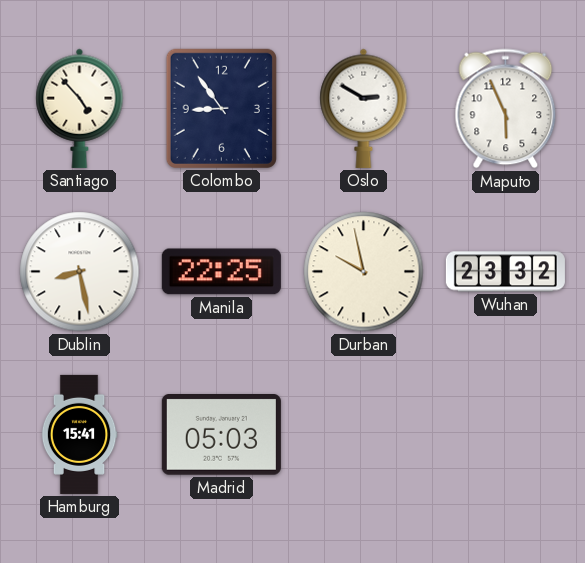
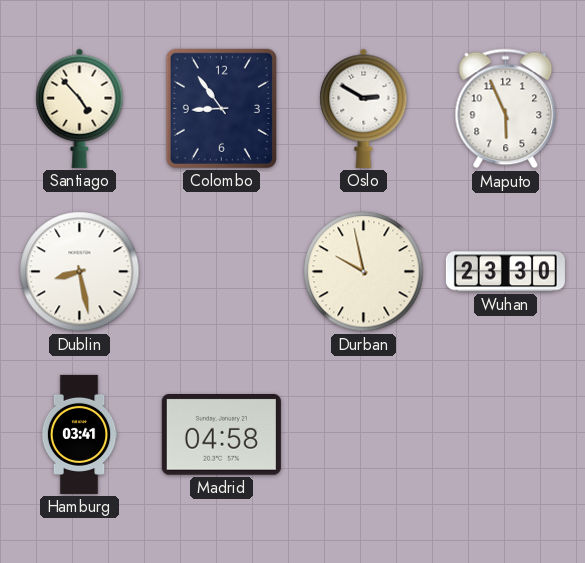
Manila: 22:25 -> none (221, 272)
Wuhan: 23:32 -> 23:30 (505, 272)
Hamburg: 15:41 -> 03:41 (79, 434)
Madrid: 05:03 -> 04:58 (221, 435)
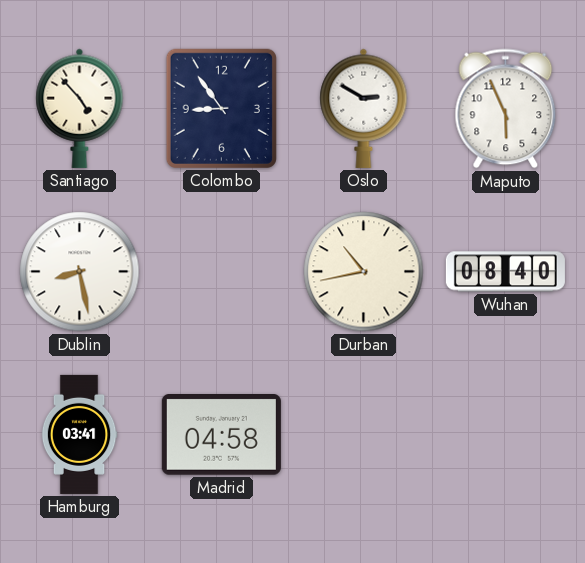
Durban: 9:58 -> 10:43 (364, 272)
Wuhan: 23:30 -> 08:40 (505, 272)
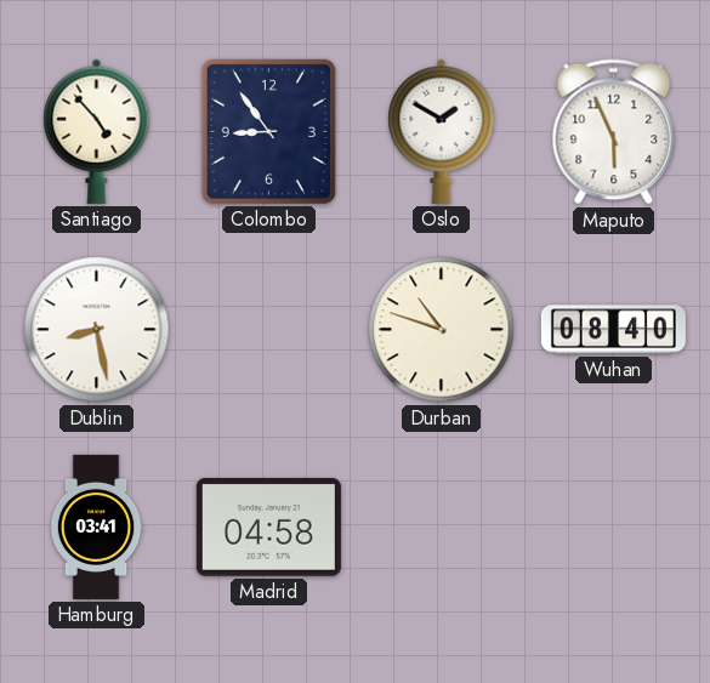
Oslo: 2:50 -> 1:50 (442, 131)
Durban: 10:43 -> 10:48 (442, 330)
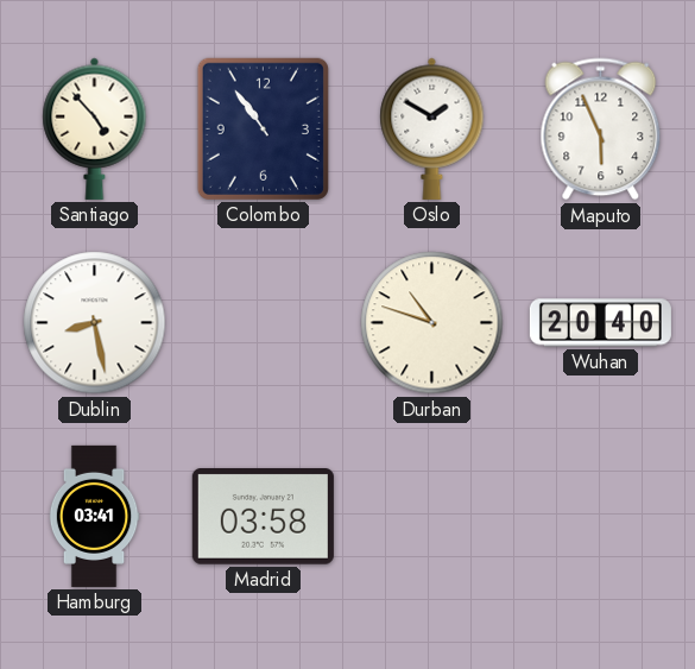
Colombo: 8:54 -> 10:54 (263, 128)
Wuhan: 08:40 -> 20:40 (600, 323)
Madrid: 04:58 -> 03:58 (263, 517)
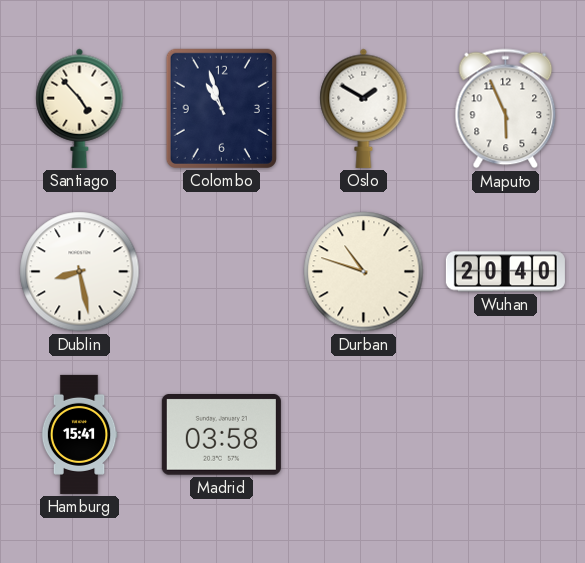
Colombo: 10:54 -> 10:57 (221, 108)
Hamburg: 03:41 -> 15:41 (79, 434)
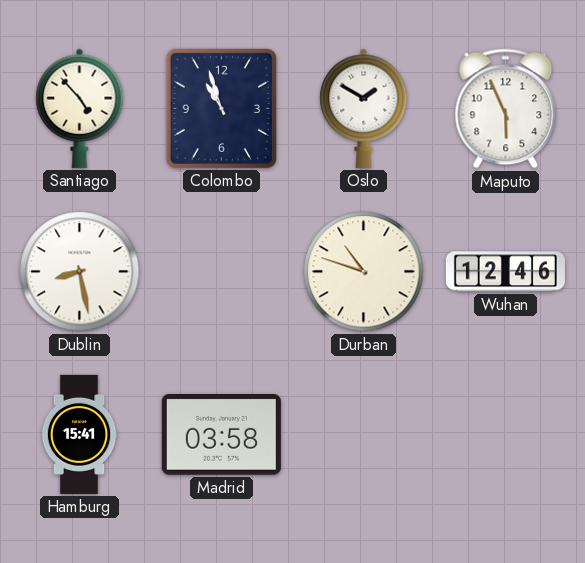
Wuhan: 20:40 -> 12:46 (505, 272)
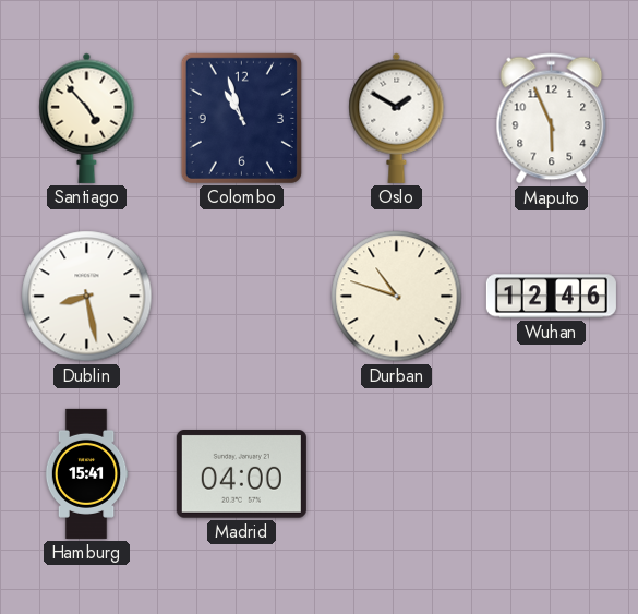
Madrid: 03:58 -> 04:00 (241, 474)
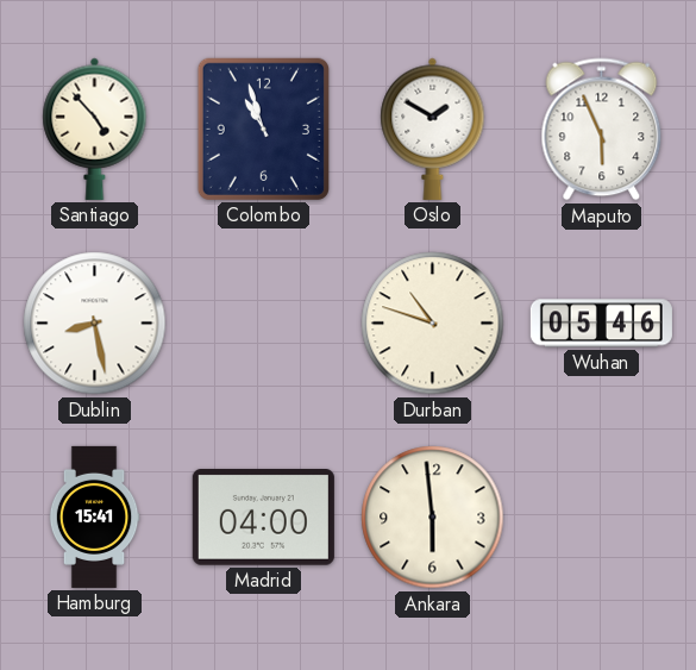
Wuhan: 12:46 -> 05:46 (601, 324)
Ankara: none -> 5:59 (433, 518)
